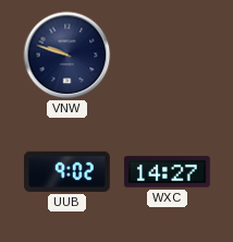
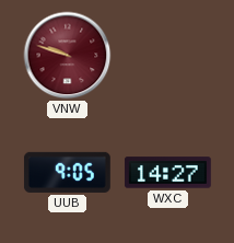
VNW dial: navy -> burgundy (68, 56)
UUB: 9:02 -> 9:05 (67, 172)
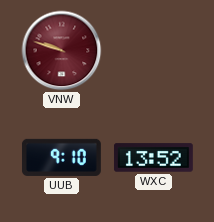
UUB: 9:05 -> 9:10 (61, 157)
WXC: 14:27 -> 13:52 (154, 158)
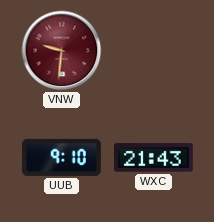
VNW: 9:48 -> 9:31 (62, 51)
WXC: 13:52 -> 21:43 (154, 158)
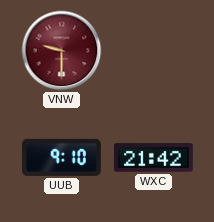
VNW: 9:31 -> 9:30 (62, 51)
WXC: 21:43 -> 21:42 (154, 158)
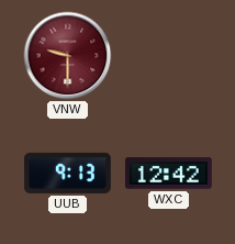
UUB: 9:10 -> 9:13 (67, 173)
WXC: 21:42 -> 12:42 (169, 174)
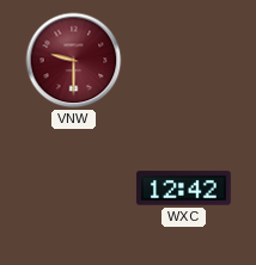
UUB: 9:13 -> none (67, 173)
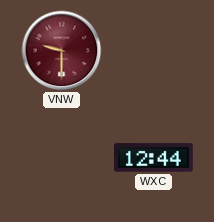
WXC: 12:42 -> 12:44 (154, 158)
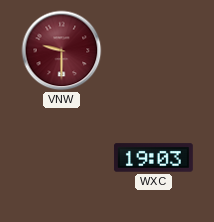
WXC: 12:44 -> 19:03 (154, 158)
